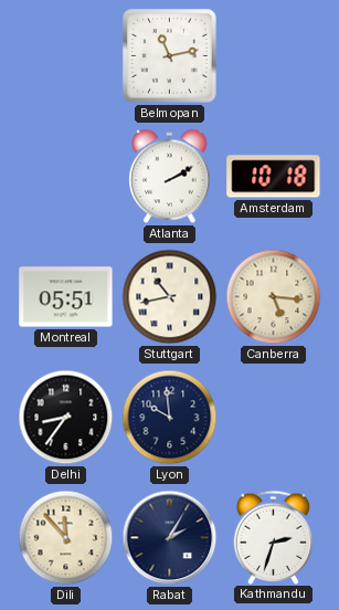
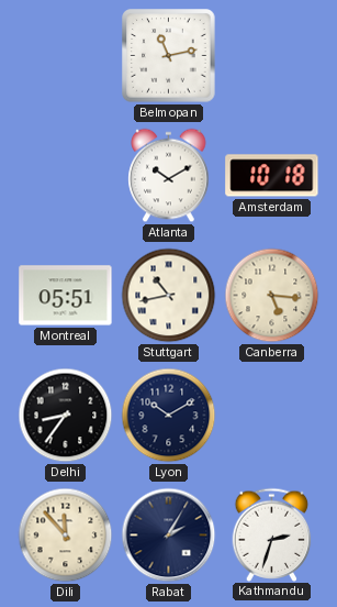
Atlanta: 2:10 -> 10:10 (169, 176)
Lyon: 9:59 -> 10:10 (169, 416)
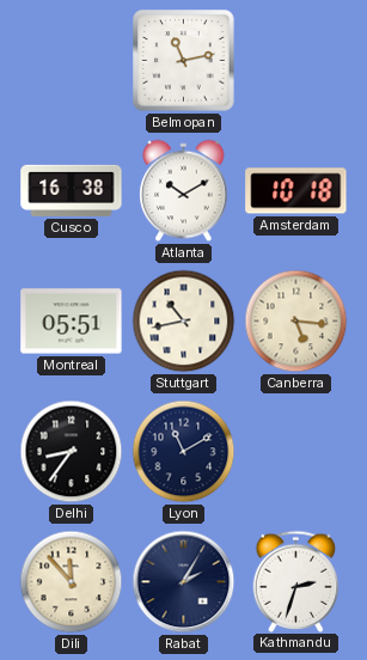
Cusco: none -> 16:38 (72, 190)
Lyon: 10:10 -> 11:10 (184, 452)
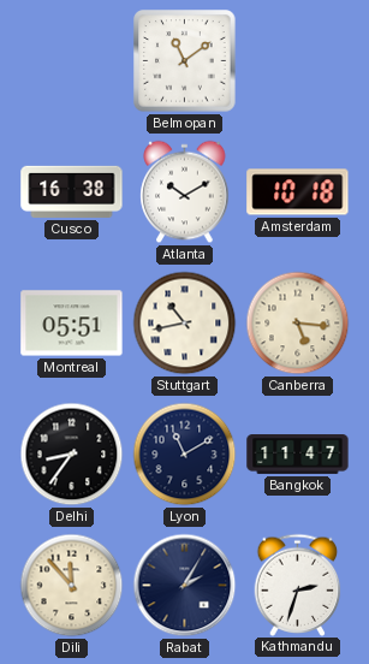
Belmopan: 11:13 -> 11:09 (185, 61)
Bangkok: none -> 11:47 (298, 455)
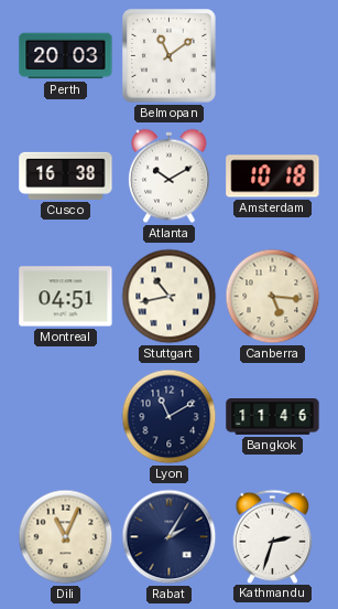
Perth: none -> 20:03 (66, 56)
Montreal: 05:51 -> 04:51 (66, 297)
Delhi: 8:36 -> none (72, 455)
Bangkok: 11:47 -> 11:46 (273, 417)
Dili: 11:53 -> 11:04 (66, 537)
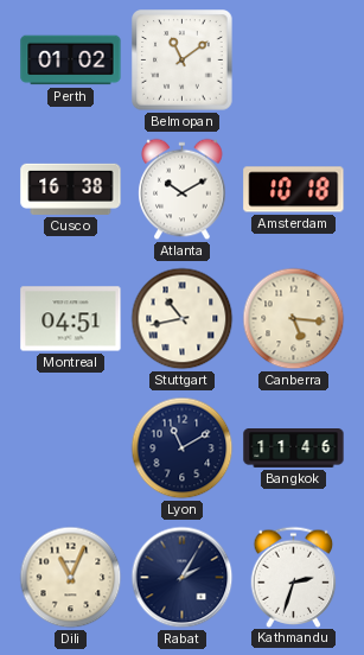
Perth: 20:03 -> 01:02 (71, 61)
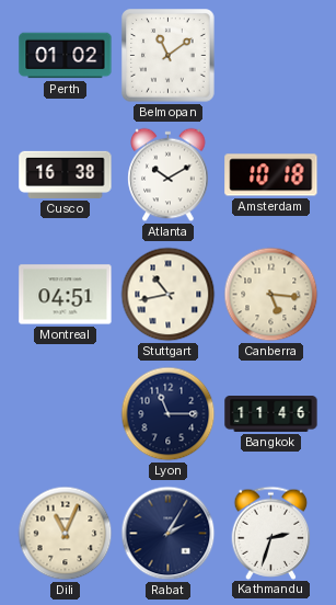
Lyon: 11:10 -> 11:15 (169, 414)
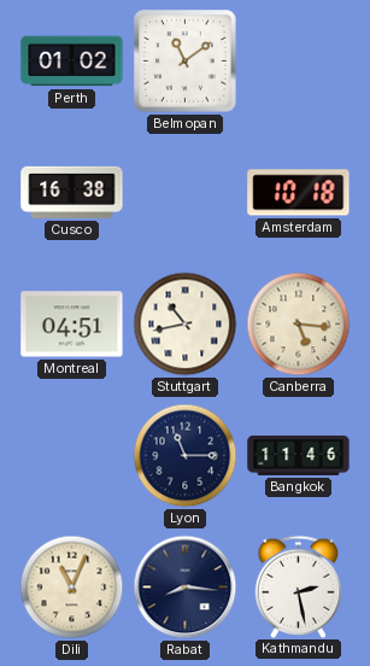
Atlanta: 10:10 -> none (169, 175)
Rabat: 2:05 -> 8:16 (186, 588)
Kathmandu: 2:33 -> 2:28 (299, 586)
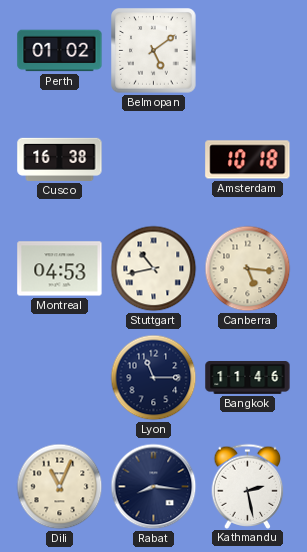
Belmopan: 11:09 -> 5:09 (154, 51)
Montreal: 04:51 -> 04:53 (60, 269)
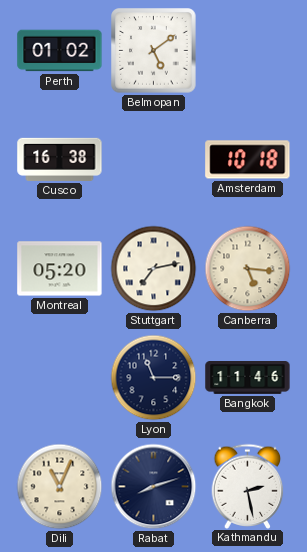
Montreal: 04:53 -> 05:20 (60, 269)
Stuttgart: 10:43 -> 7:13 (154, 269)
Rabat: 8:16 -> 8:12 (154, 487)
